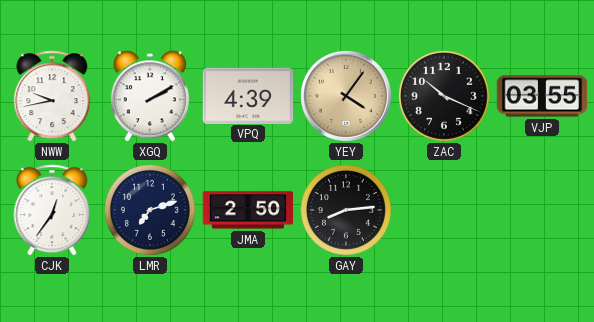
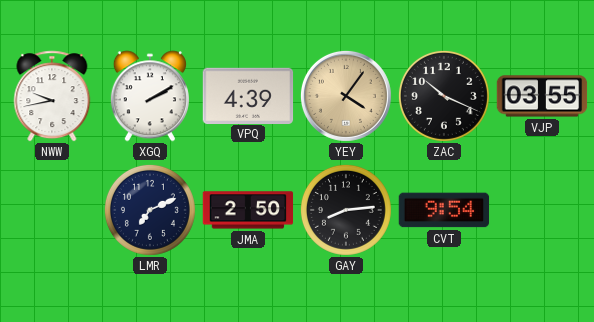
CJK: 12:36 -> none (52, 210)
LMR: 7:12 -> 7:11 (150, 210)
CVT: none -> 9:54 (444, 210)
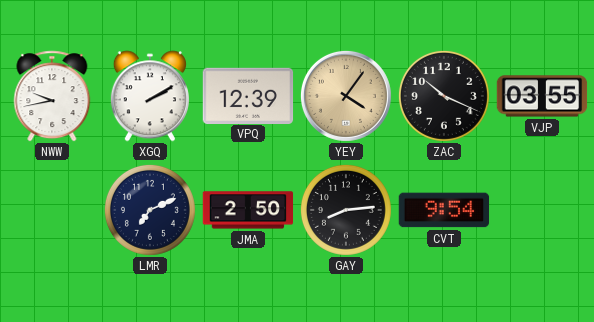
VPQ: 4:39 -> 12:39 (248, 95)
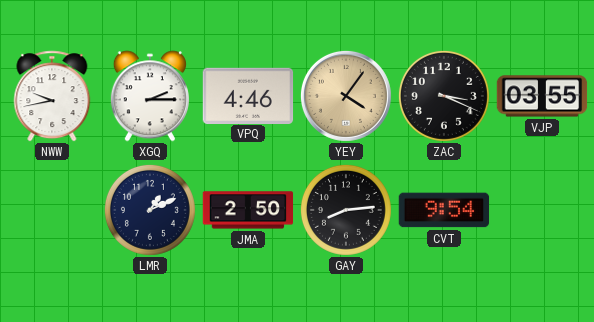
XGQ: 2:10 -> 2:15 (150, 96)
VPQ: 12:39 -> 4:46 (248, 95)
ZAC: 10:19 -> 3:19 (444, 96)
LMR: 7:11 -> 1:11 (150, 210)
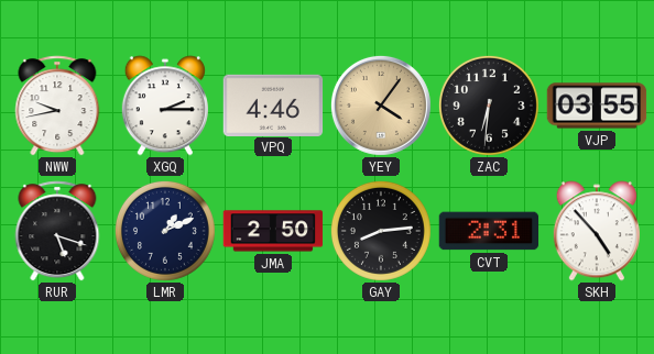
ZAC: 3:19 -> 6:31 (489, 106)
RUR: none -> 5:18 (57, 231)
CVT: 9:54 -> 2:31 (489, 231)
SKH: none -> 4:53 (597, 231)
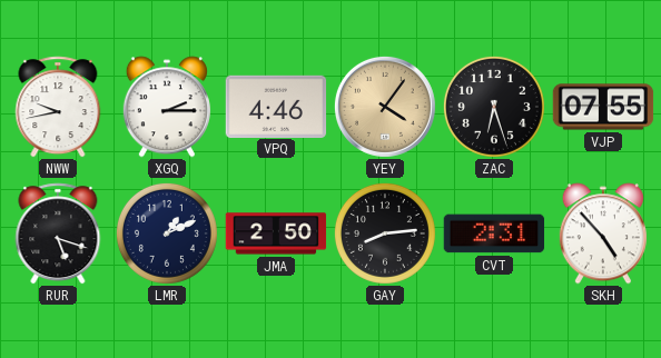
ZAC: 6:31 -> 6:27 (494, 107)
VJP: 03:55 -> 07:55 (603, 107)
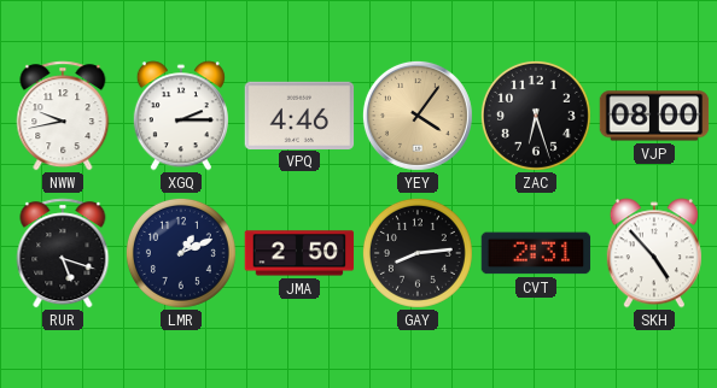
VJP: 07:55 -> 08:00 (654, 116)
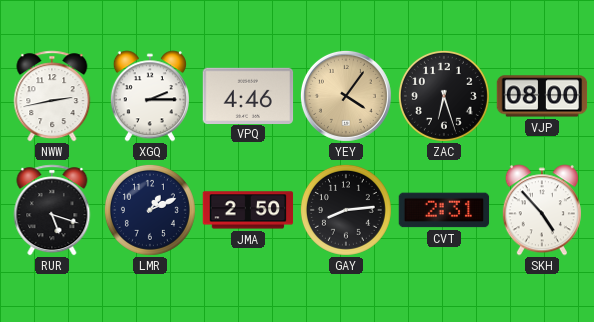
NWW: 9:43 -> 2:43 (52, 96)
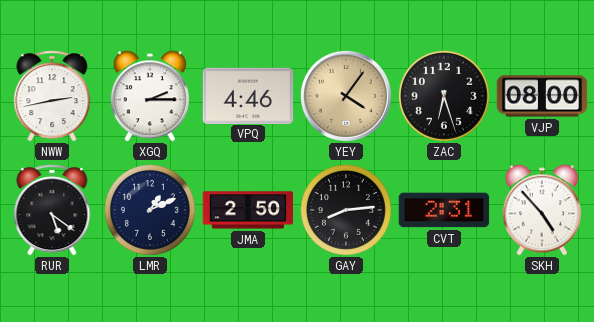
RUR: 5:18 -> 5:21 (52, 210)
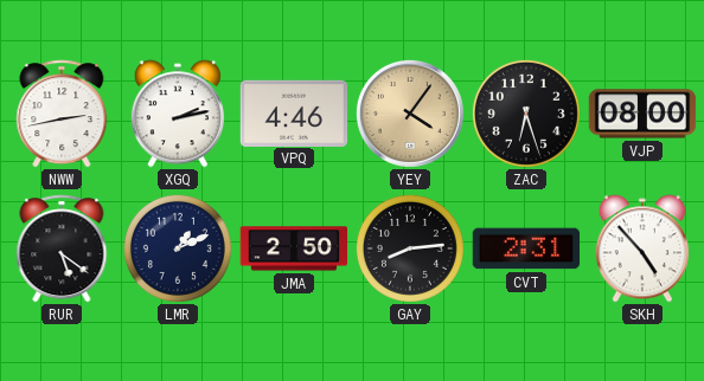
XGQ: 2:15 -> 2:13 (178, 114)
